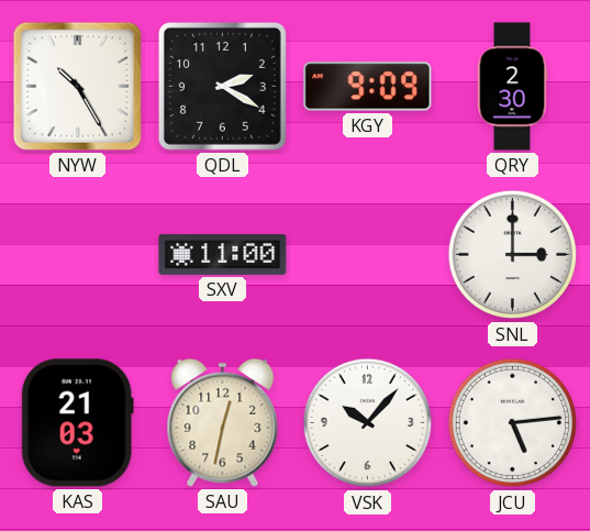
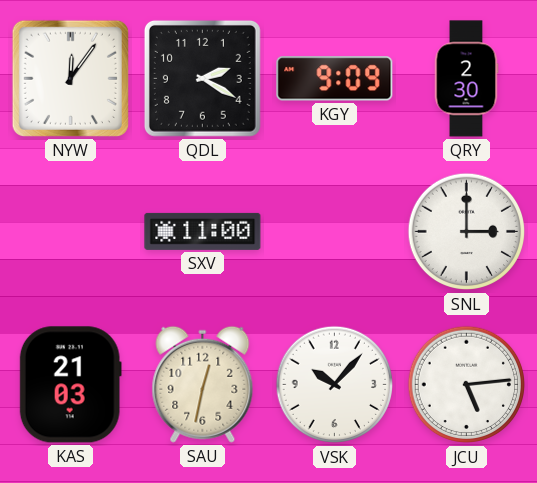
NYW: 10:25 -> 12:06 (70, 78)
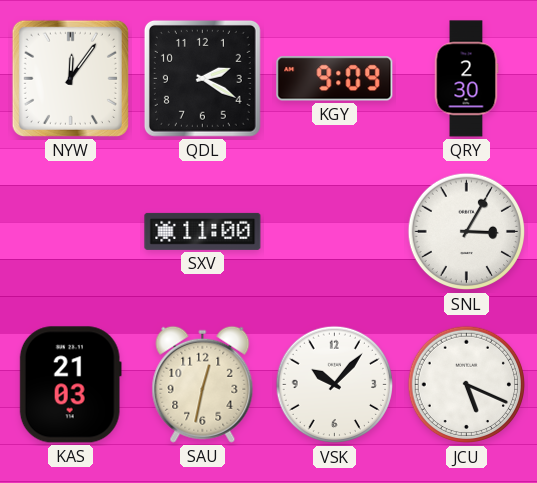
SNL: 3:00 -> 3:05 (467, 232)
JCU: 5:14 -> 5:19 (467, 385)
